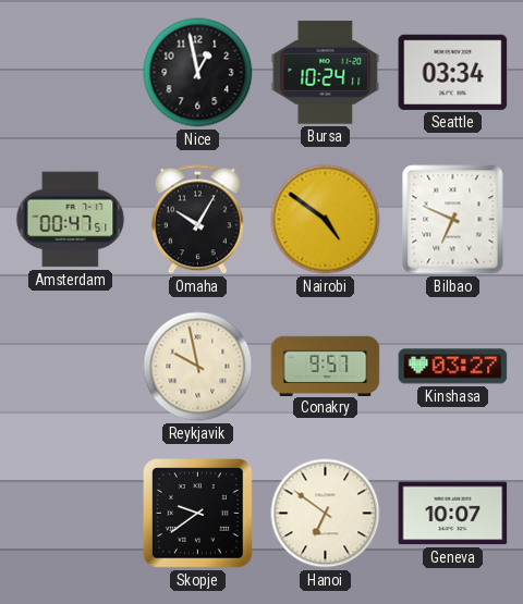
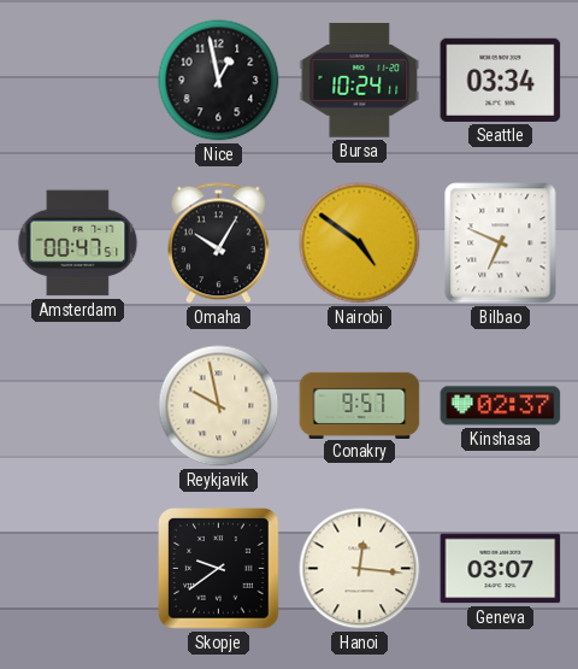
Kinshasa: 03:27 -> 02:37 (501, 406)
Hanoi: 6:51 -> 12:16 (360, 569)
Geneva: 10:07 -> 03:07 (501, 569)
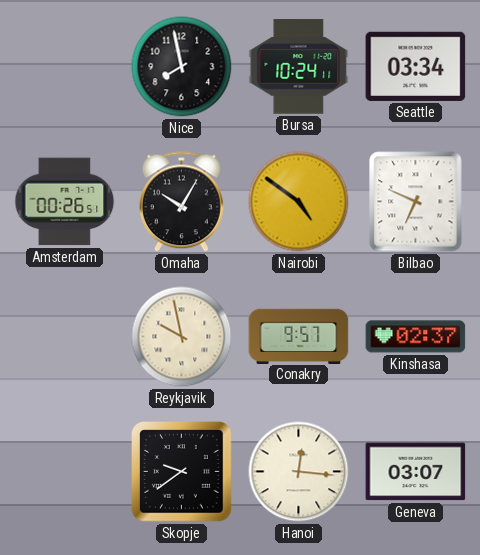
Nice: 12:58 -> 7:58 (182, 67)
Amsterdam: 00:47 -> 00:26 (65, 202)
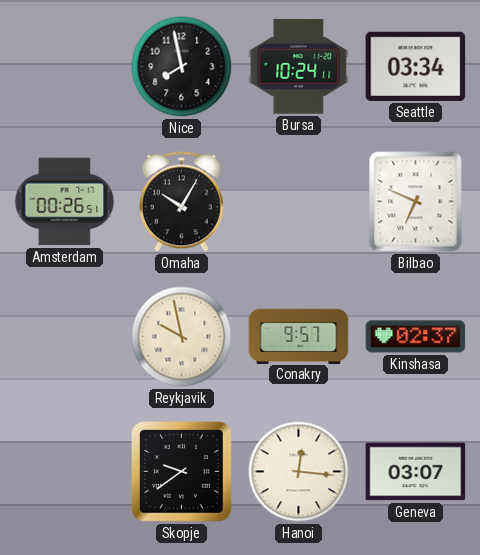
Nairobi: 4:51 -> none (299, 202)
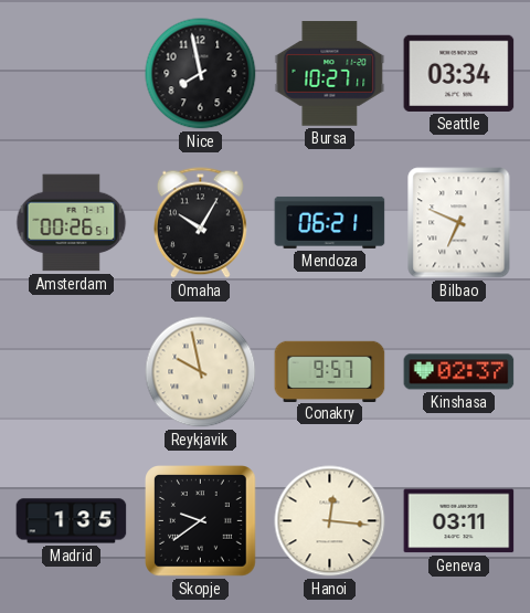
Bursa: 10:24 -> 10:27 (330, 74)
Mendoza: none -> 06:21 (330, 222)
Madrid: none -> 1:35 (72, 521)
Geneva: 03:07 -> 03:11 (459, 521)
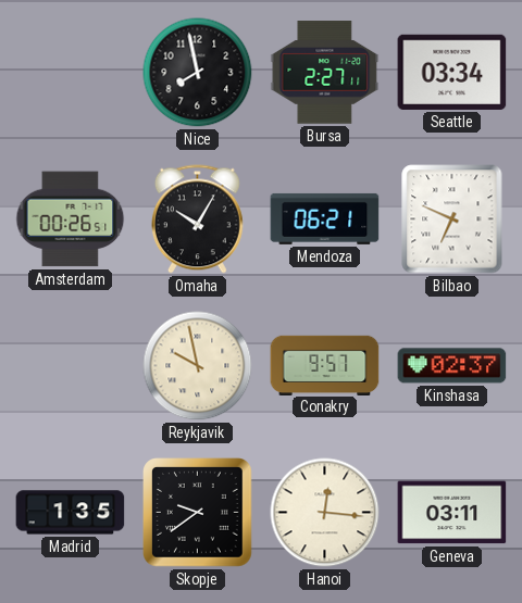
Bursa: 10:27 -> 2:27 (325, 73)
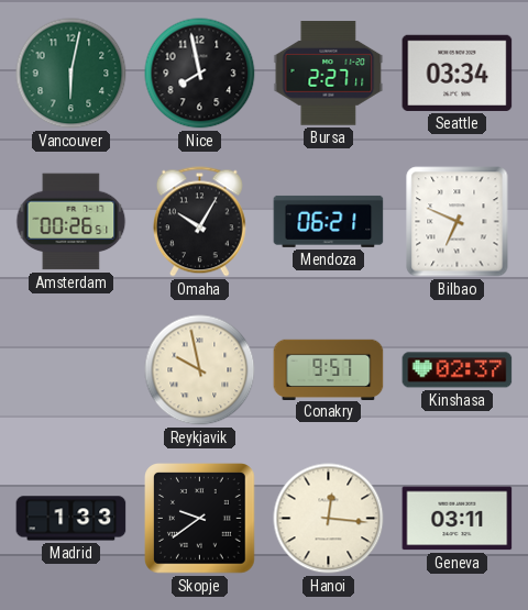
Vancouver: none -> 6:02 (71, 74)
Madrid: 1:35 -> 1:33 (71, 519)
